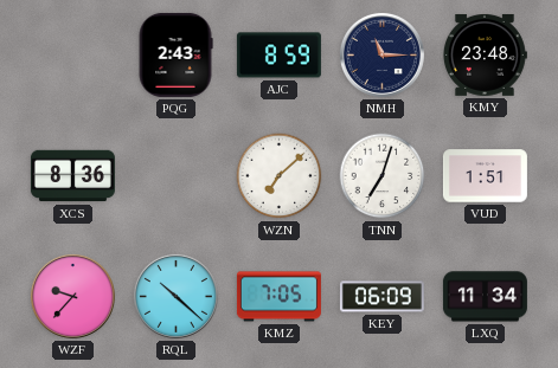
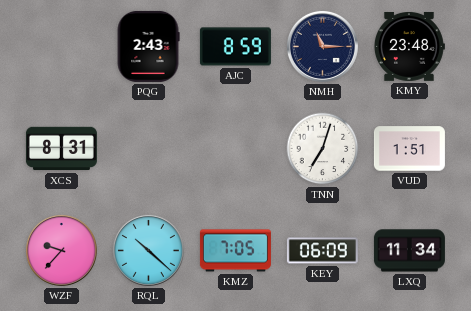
XCS: 8:36 -> 8:31 (61, 149)
WZN: 7:08 -> none (280, 176)
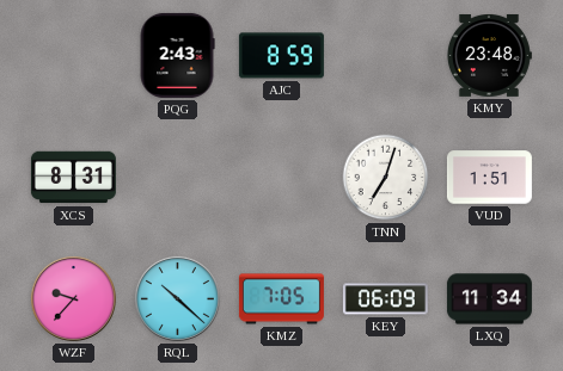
NMH: 11:15 -> none (322, 46)
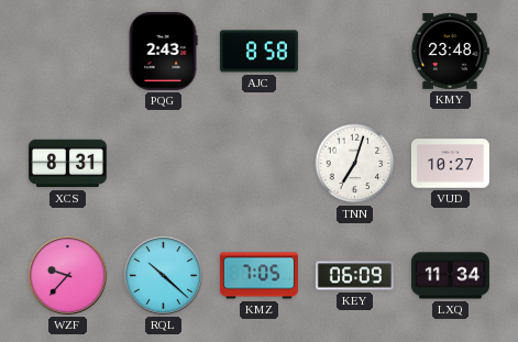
AJC: 8:59 -> 8:58 (258, 52)
VUD: 1:51 -> 10:27 (450, 164)
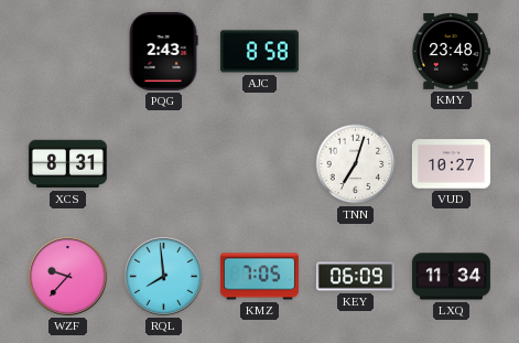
RQL: 10:22 -> 7:59 (163, 276)
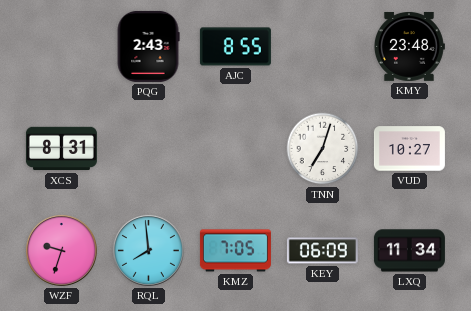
AJC: 8:58 -> 8:55 (235, 47)
WZF: 9:37 -> 9:33 (61, 250)
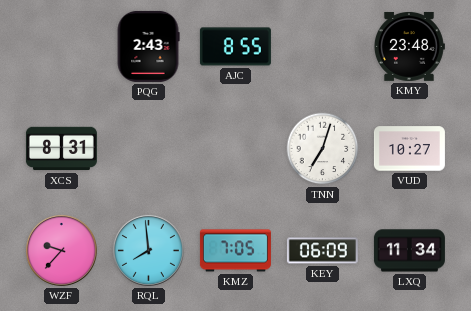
WZF: 9:33 -> 9:37 (61, 250)
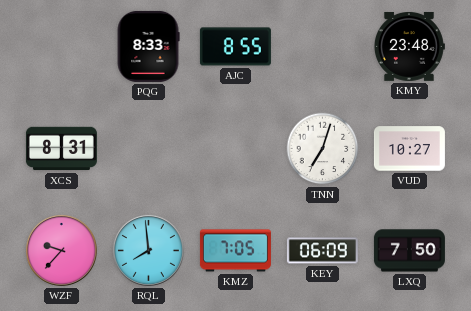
PQG: 2:43 -> 8:33 (148, 46)
LXQ: 11:34 -> 7:50 (409, 251)
